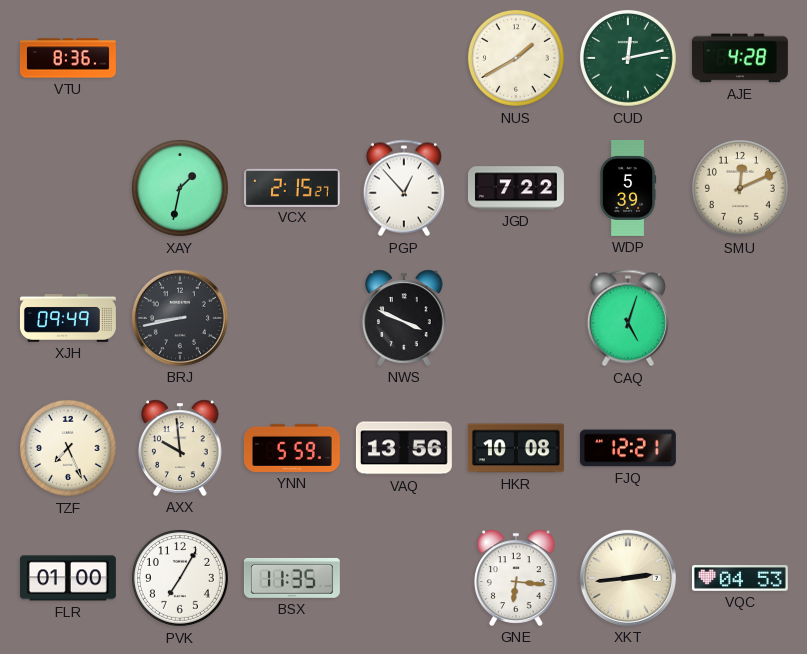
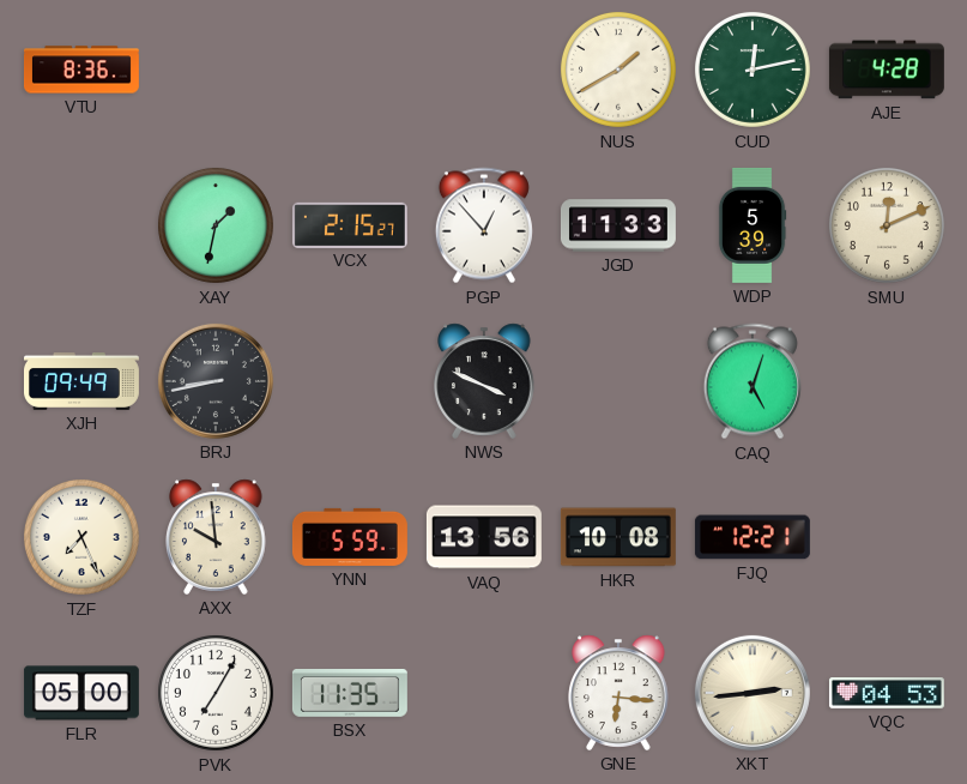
JGD: 7:22 -> 11:33 (618, 225)
FLR: 01:00 -> 05:00 (81, 693)
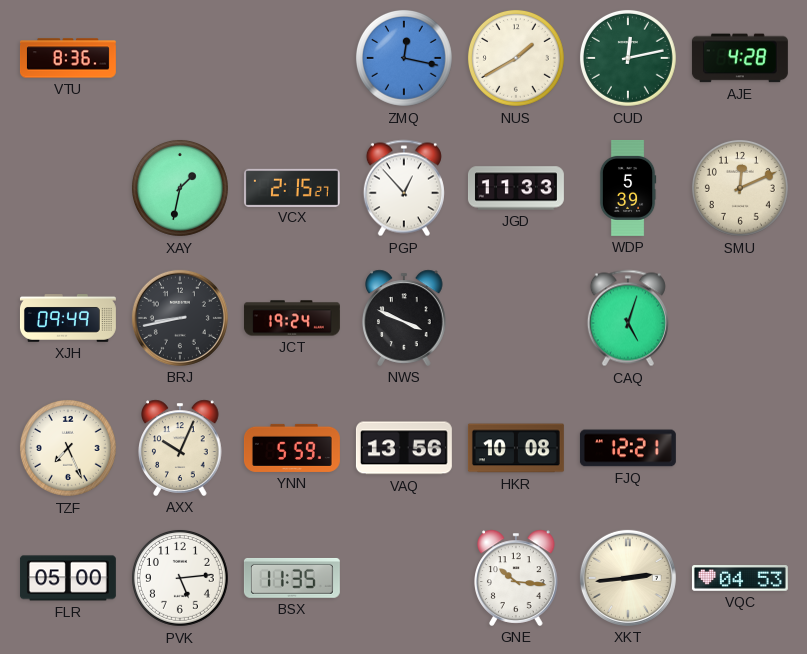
ZMQ: none -> 12:17 (404, 58)
JCT: none -> 19:24 (292, 318)
AXX: 9:59 -> 10:04 (180, 448)
PVK: 7:05 -> 5:14 (180, 578)
GNE: 6:16 -> 10:16 (516, 578)
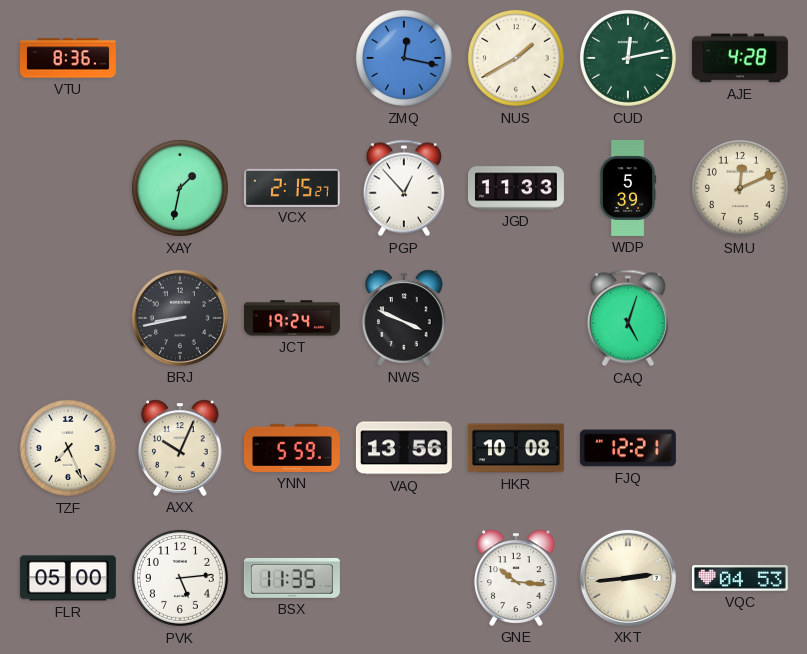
XJH: 09:49 -> none (68, 319)
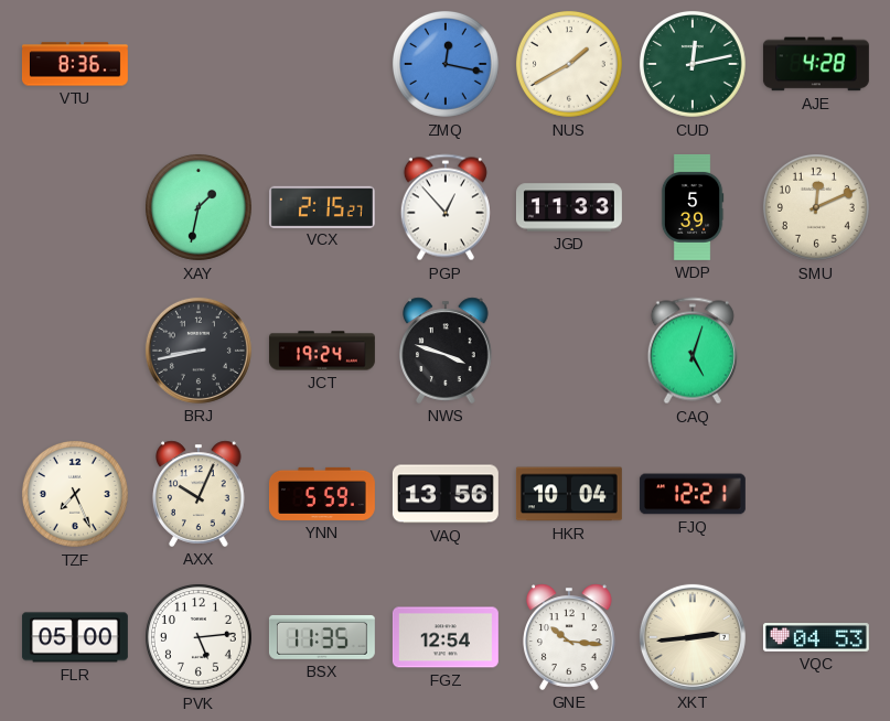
NWS: 3:49 -> 3:48 (446, 351)
HKR: 10:08 -> 10:04 (569, 494)
FGZ: none -> 12:54 (446, 637)
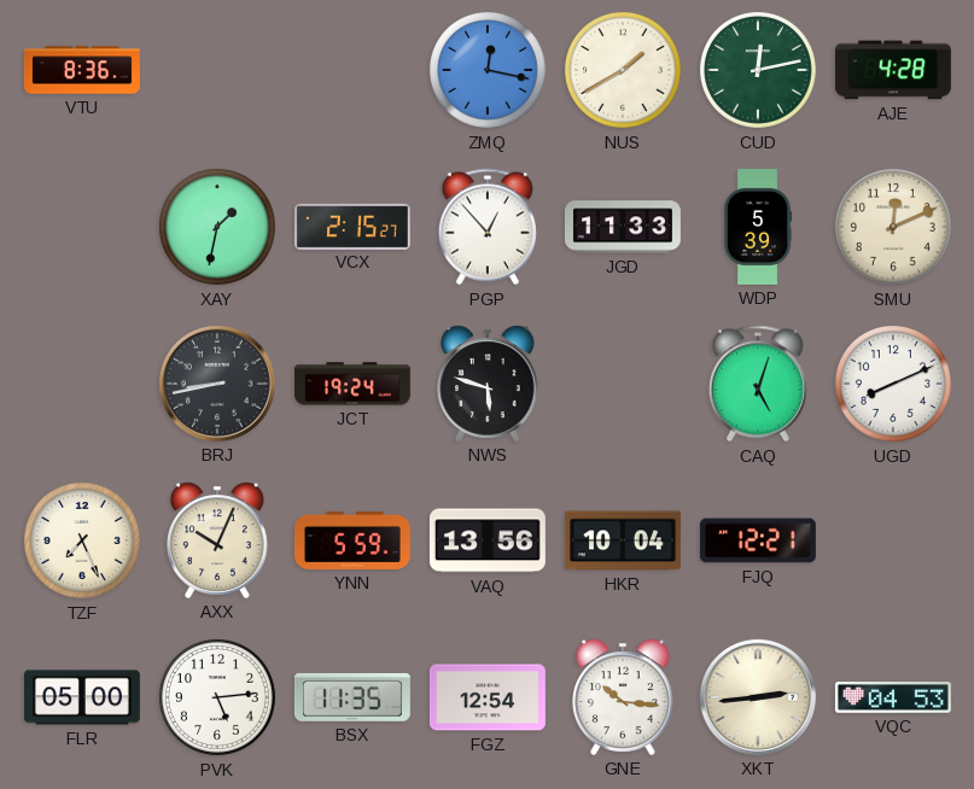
NWS: 3:48 -> 5:48 (488, 384)
UGD: none -> 8:11 (893, 384)
